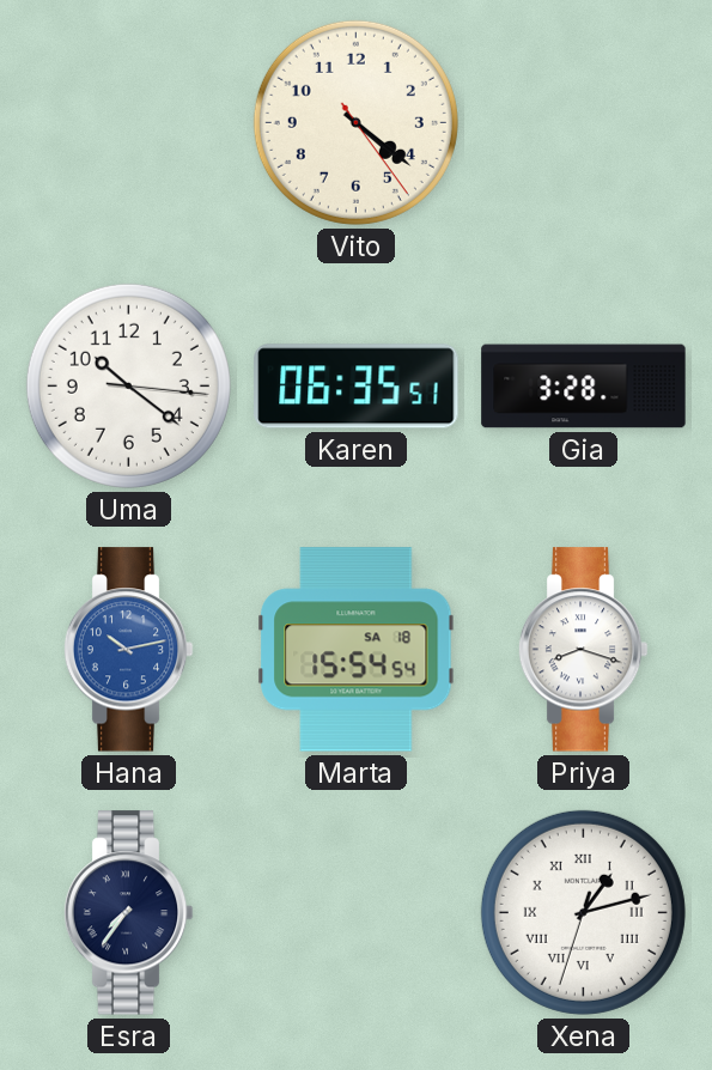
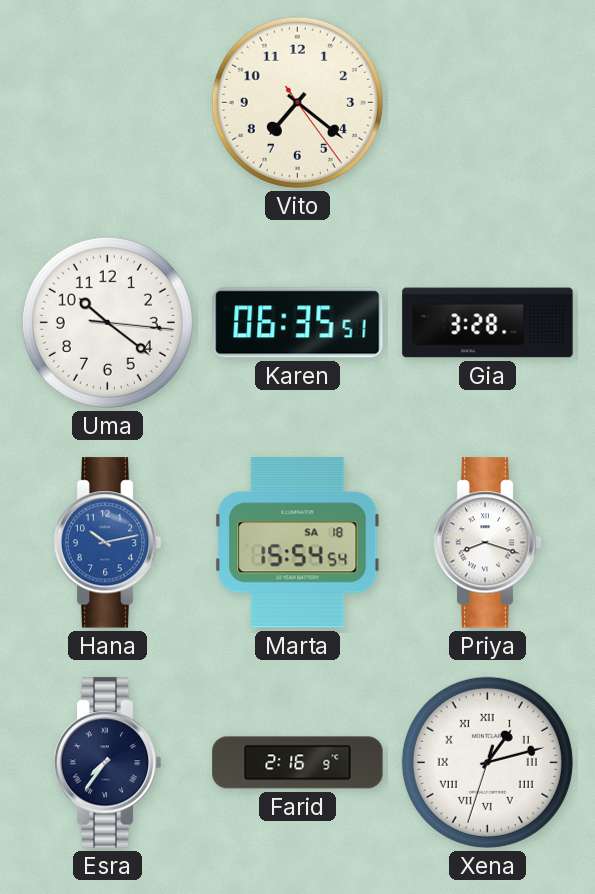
Vito: 4:21 -> 7:21 (297, 102)
Farid: none -> 2:16 (298, 763)
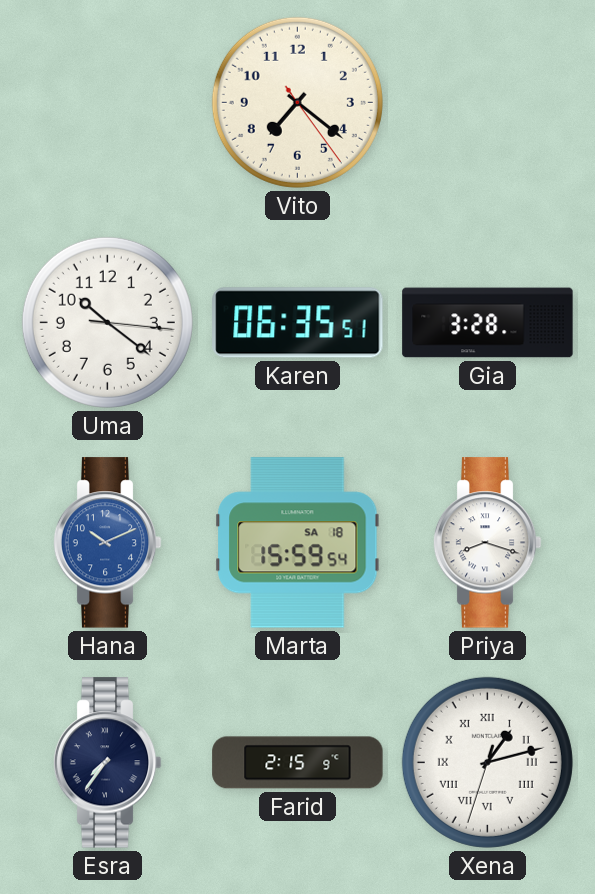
Hana: 10:13 -> 10:11 (107, 543)
Marta: 15:54 -> 15:59 (298, 543)
Farid: 2:16 -> 2:15 (298, 763)
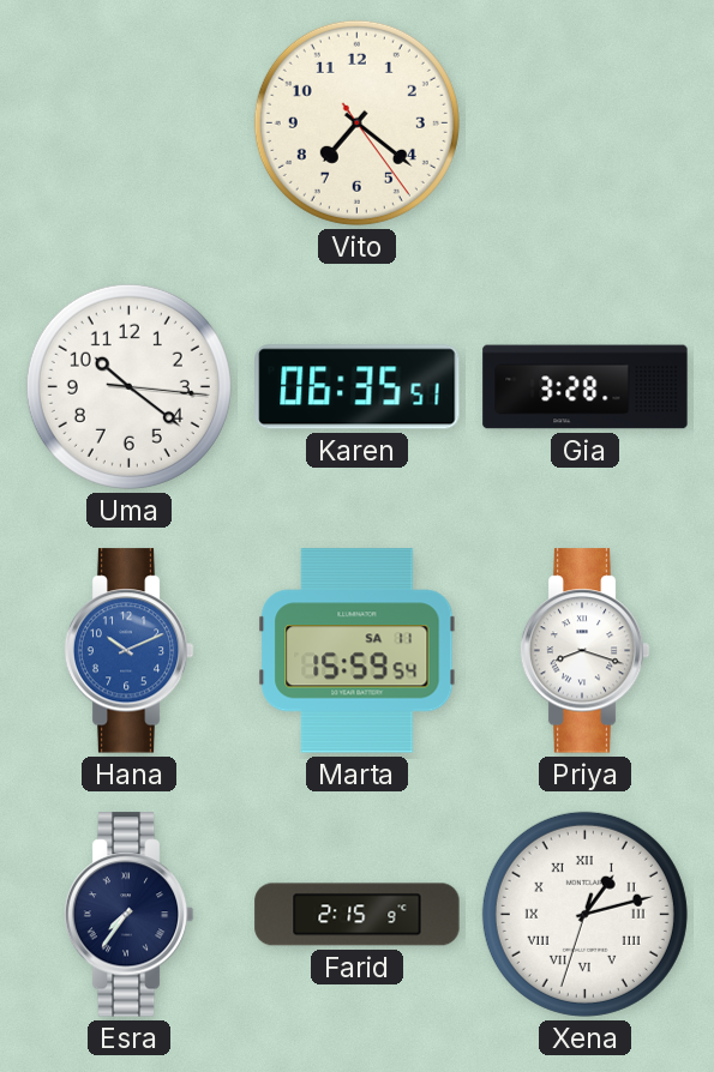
Marta date: SA 18 -> SA 11 (358, 651)
